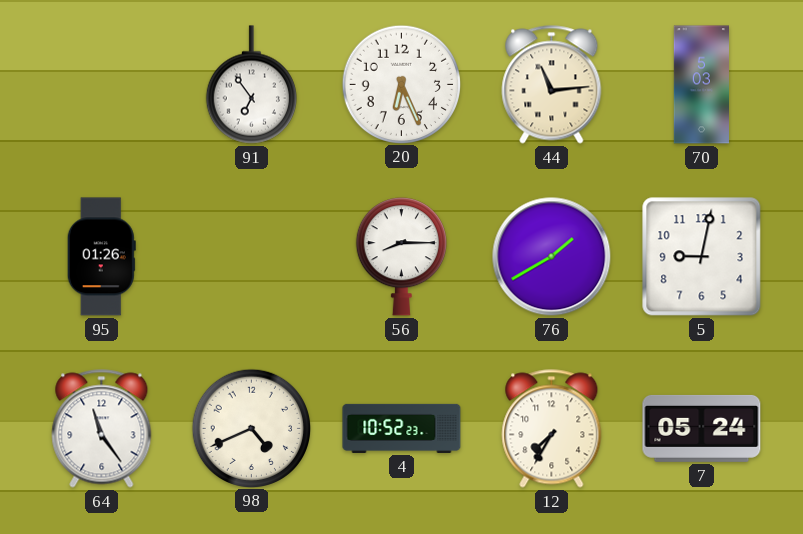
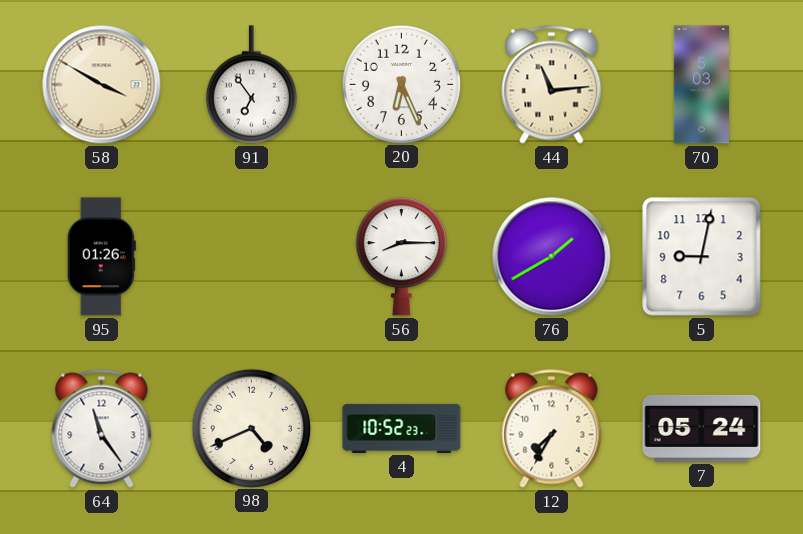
58: none -> 3:50 (102, 85)
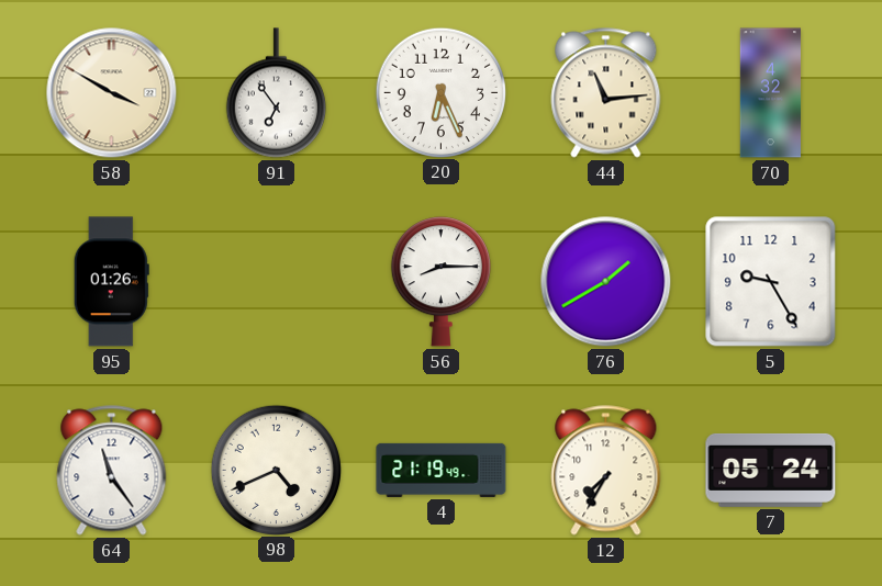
70: 5:03 -> 4:32 (770, 93)
5: 9:02 -> 9:25 (771, 282)
4: 10:52 -> 21:19 (442, 470)
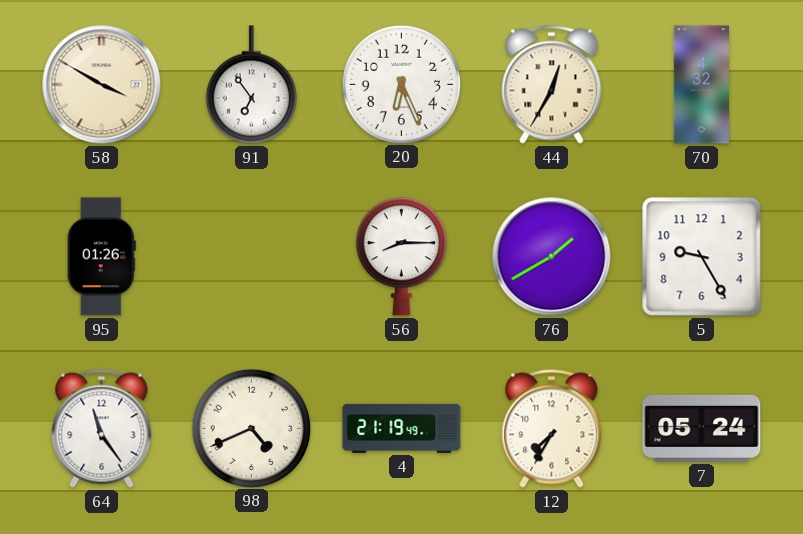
44: 11:14 -> 12:35 (552, 85)
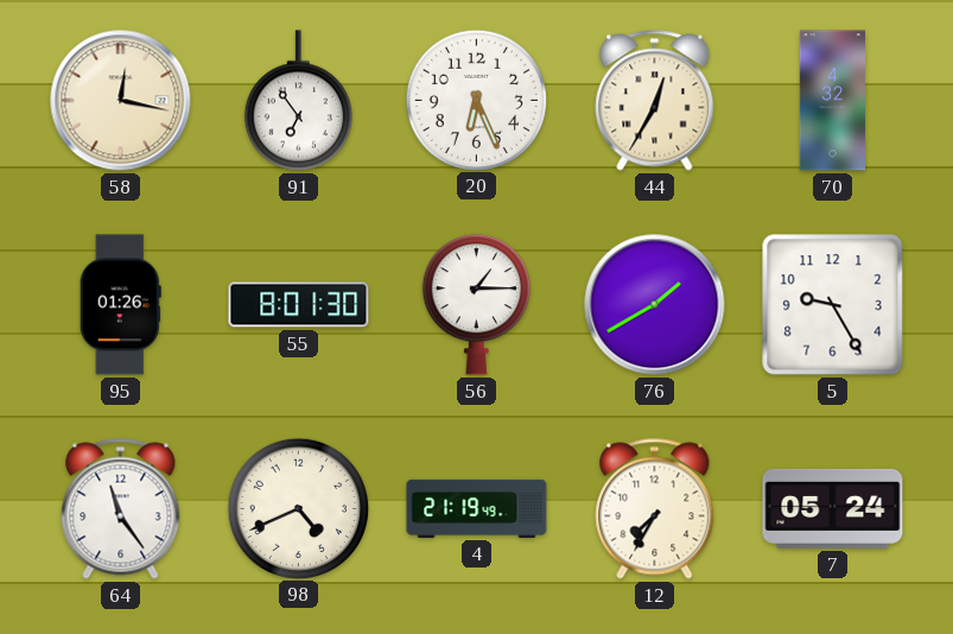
58: 3:50 -> 12:17 (121, 101)
55: none -> 8:01 (299, 305)
56: 8:15 -> 1:15 (476, 305)
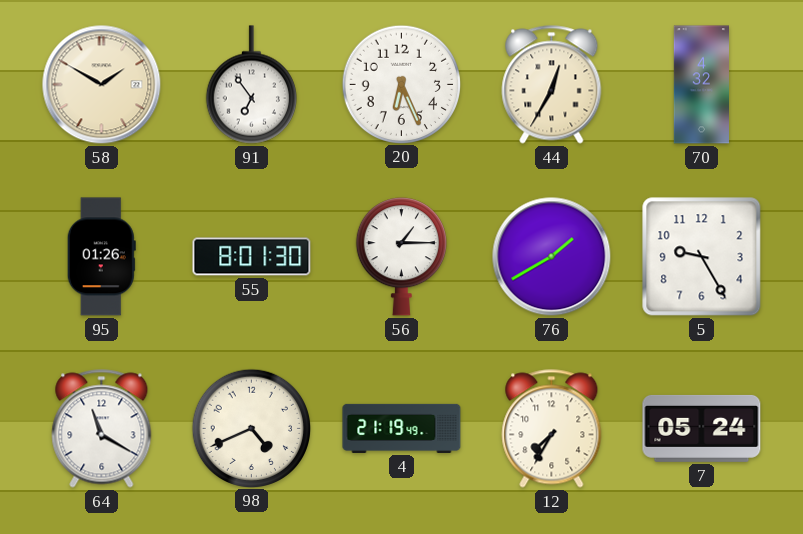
58: 12:17 -> 1:50 (102, 85)
64: 11:24 -> 11:20 (102, 429)
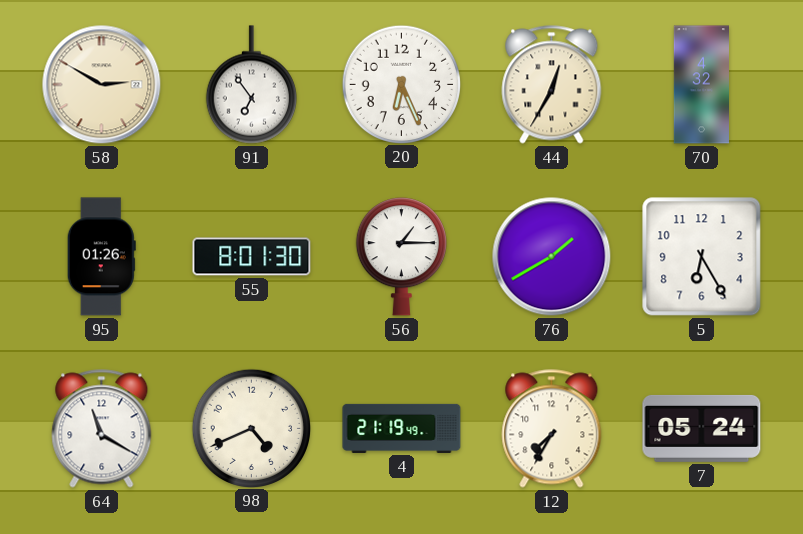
58: 1:50 -> 2:50 (102, 85)
5: 9:25 -> 6:25 (702, 257)
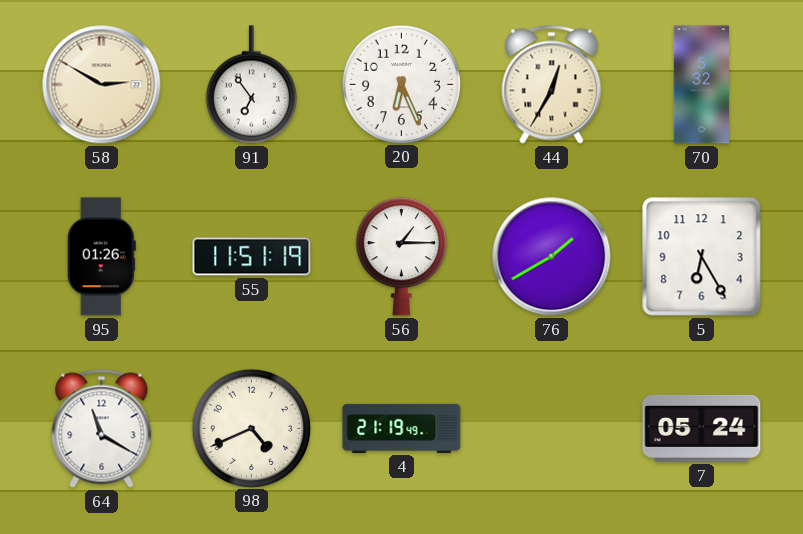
70: 4:32 -> 5:32 (701, 85)
55: 8:01 -> 11:51 (252, 257)
12: 7:35 -> none (552, 429)
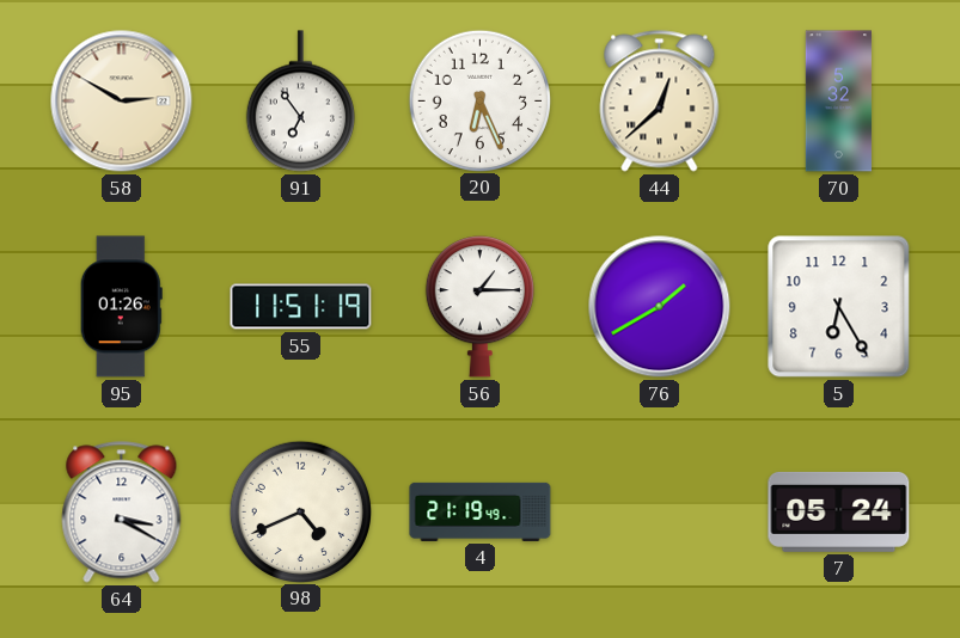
44: 12:35 -> 12:38 (660, 102)
64: 11:20 -> 3:20 (122, 513)
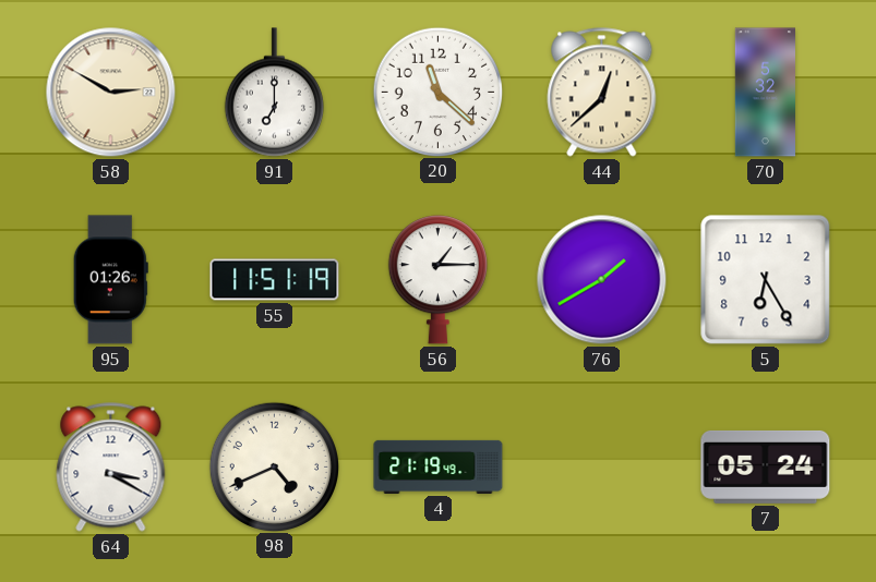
91: 6:54 -> 7:00 (274, 93)
20: 6:26 -> 11:22 (437, 92)
